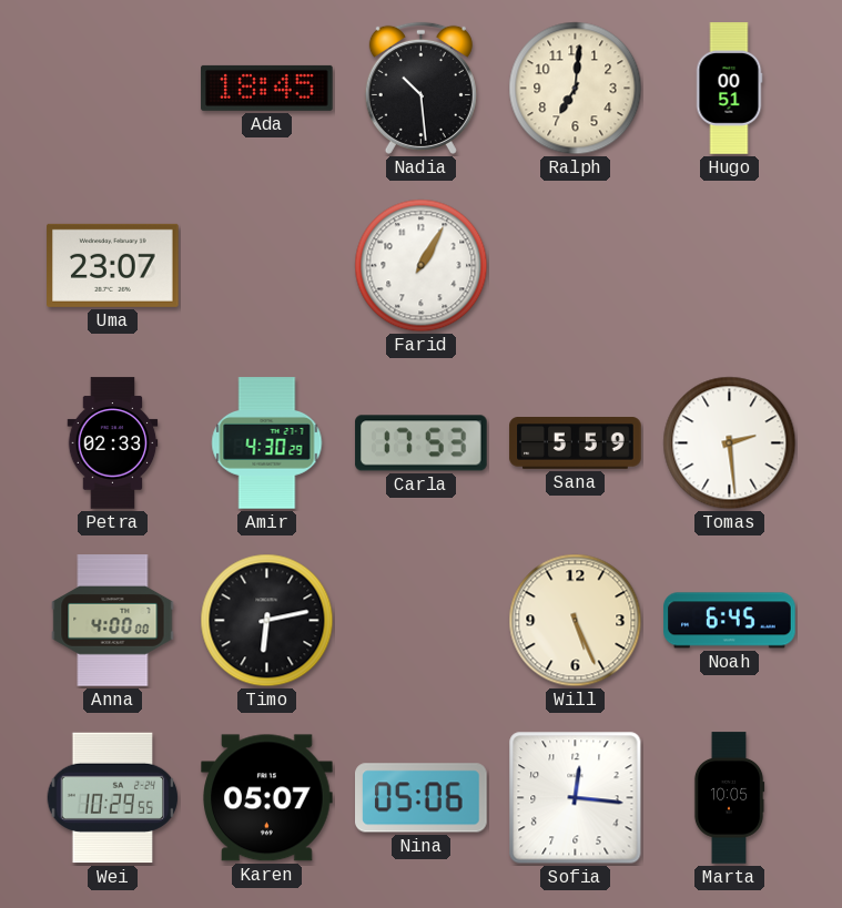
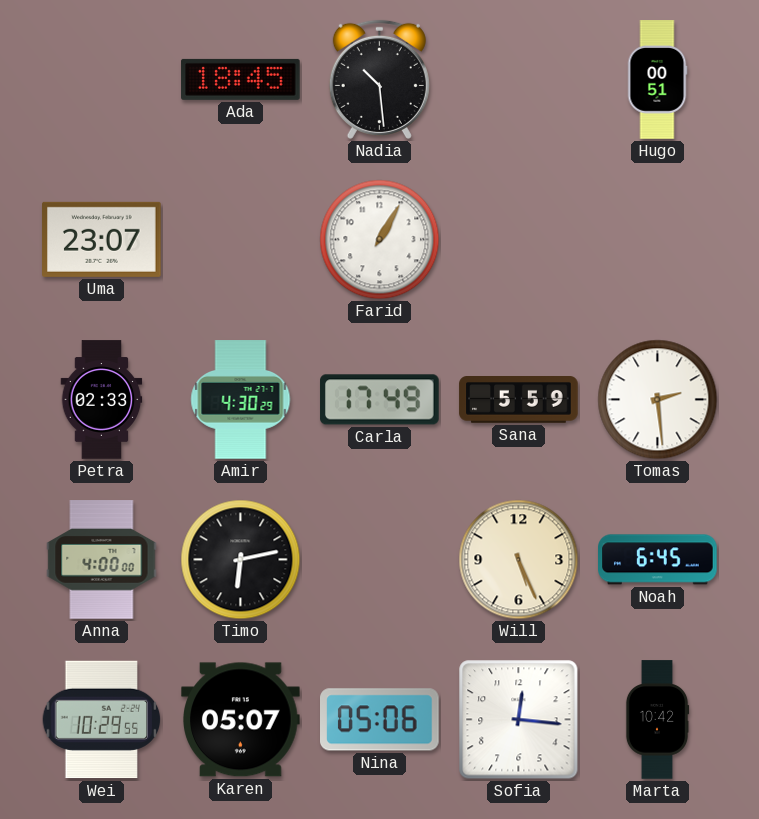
Ralph: 7:01 -> none (576, 89)
Carla: 17:53 -> 17:49 (380, 400)
Marta: 10:05 -> 10:42 (657, 720)
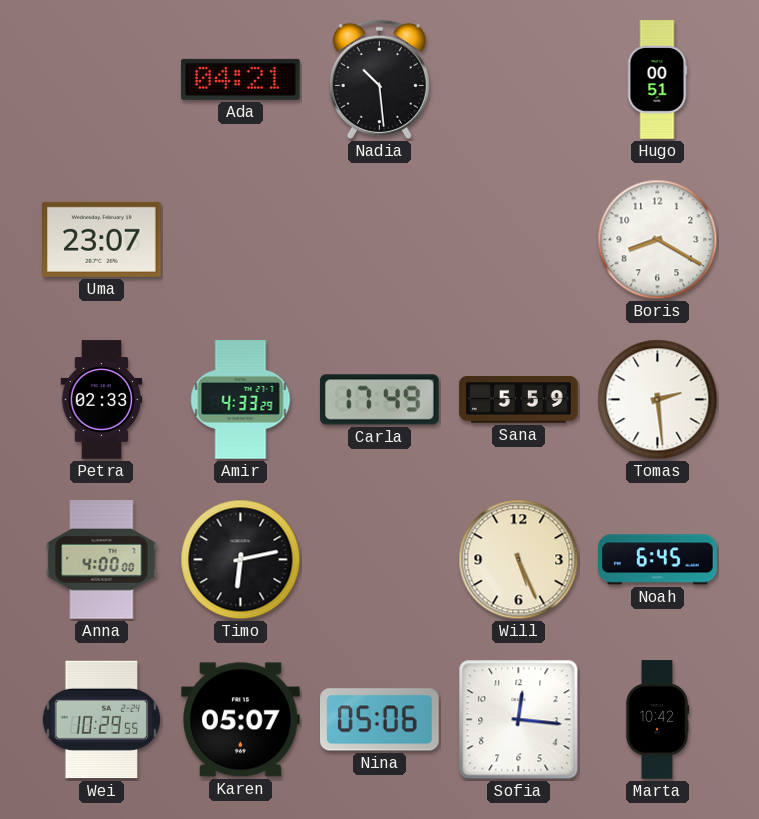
Ada: 18:45 -> 04:21 (241, 79)
Farid: 1:05 -> none (380, 240)
Boris: none -> 8:20 (658, 240)
Amir: 4:30 -> 4:33 (241, 400)
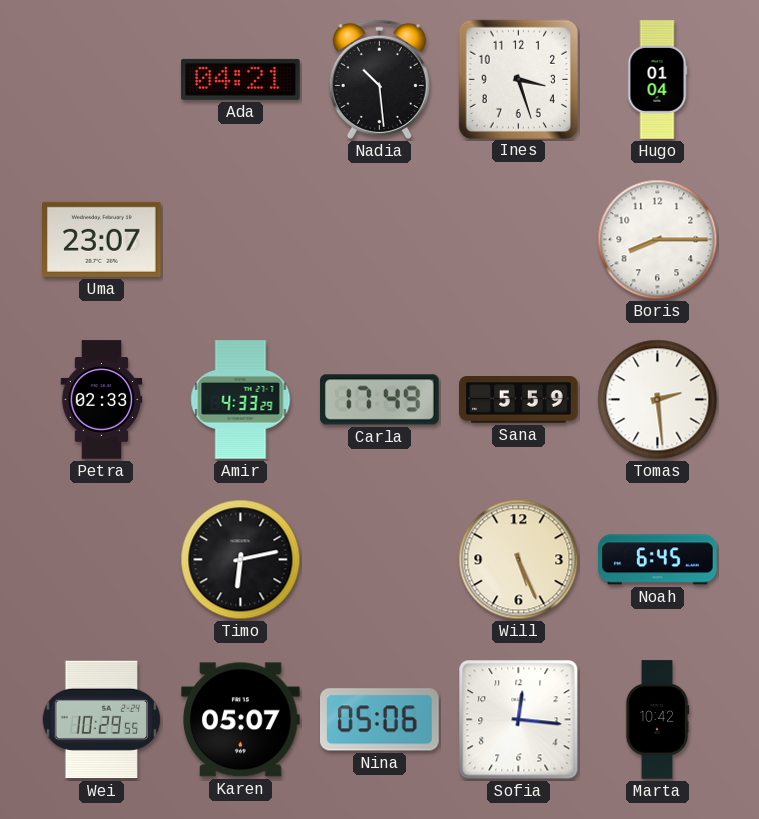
Ines: none -> 3:27 (518, 79)
Hugo: 00:51 -> 01:04 (657, 80)
Boris: 8:20 -> 8:15 (658, 240)
Anna: 4:00 -> none (102, 560)
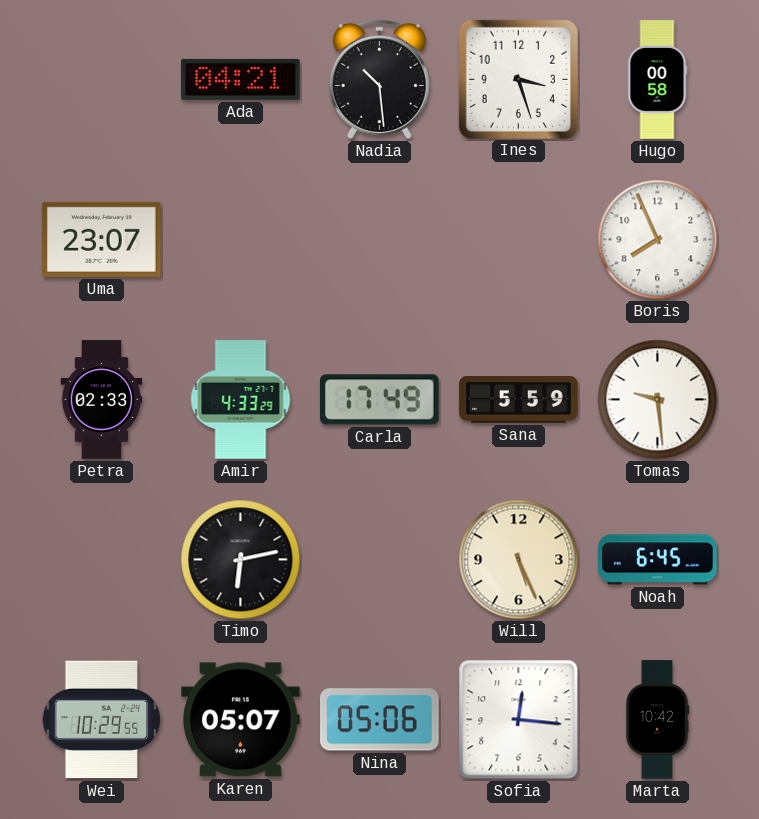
Hugo: 01:04 -> 00:58 (657, 80)
Boris: 8:15 -> 7:56 (658, 240)
Tomas: 2:29 -> 9:29 (658, 400)
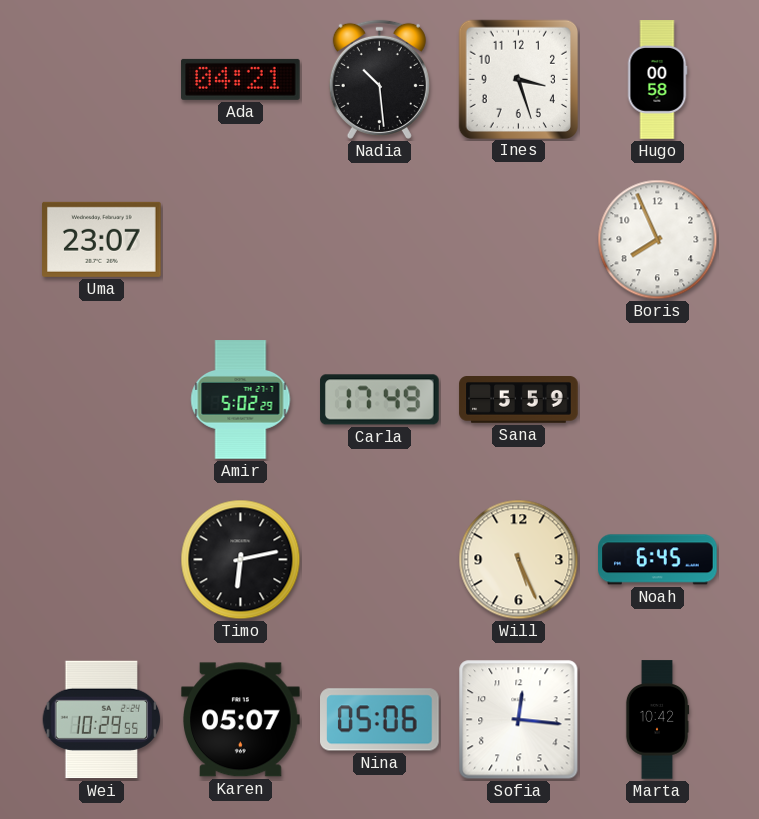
Petra: 02:33 -> none (102, 400)
Amir: 4:33 -> 5:02 (241, 400)
Tomas: 9:29 -> none (658, 400)
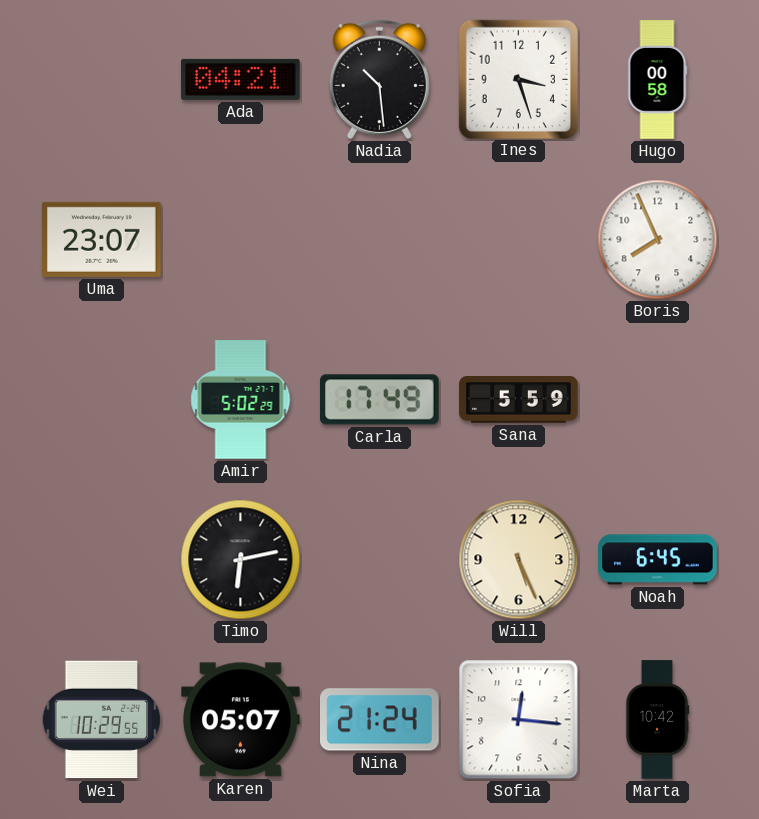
Nina: 05:06 -> 21:24 (380, 720)
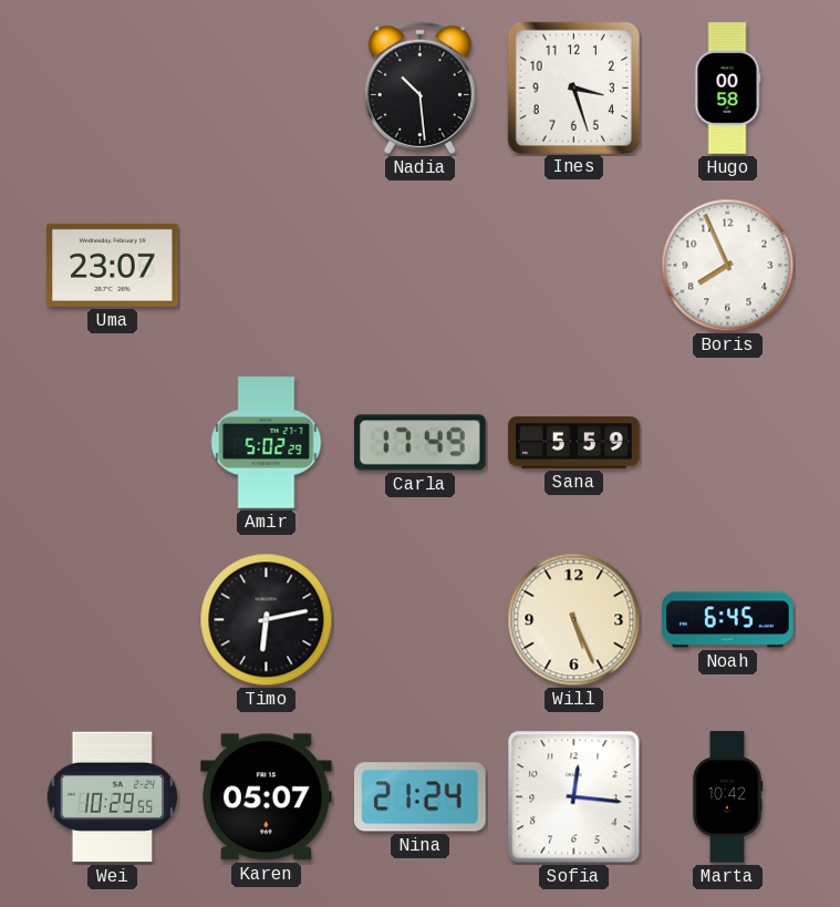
Ada: 04:21 -> none (241, 79)
